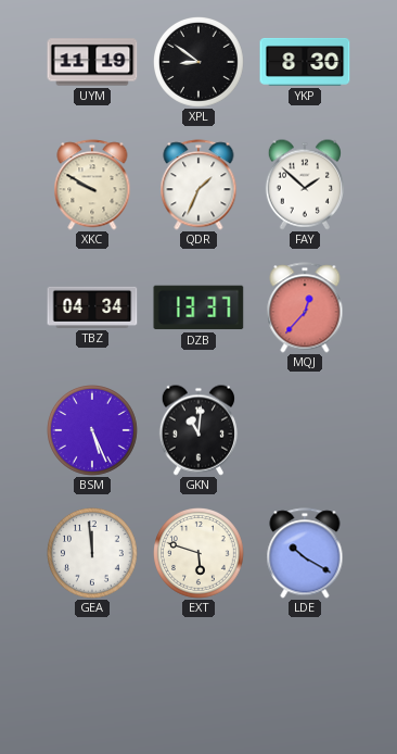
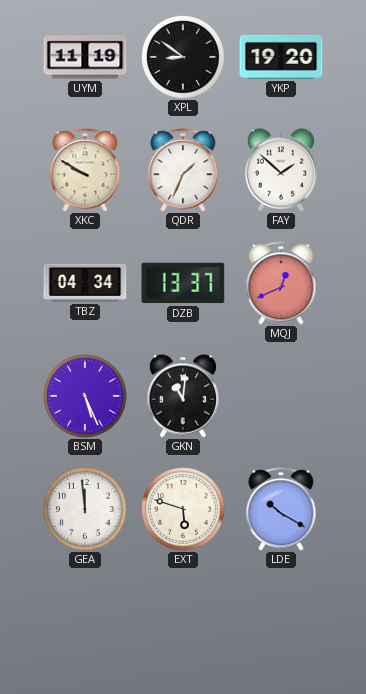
YKP: 8:30 -> 19:20 (281, 57)
MQJ: 12:37 -> 12:41 (281, 283)
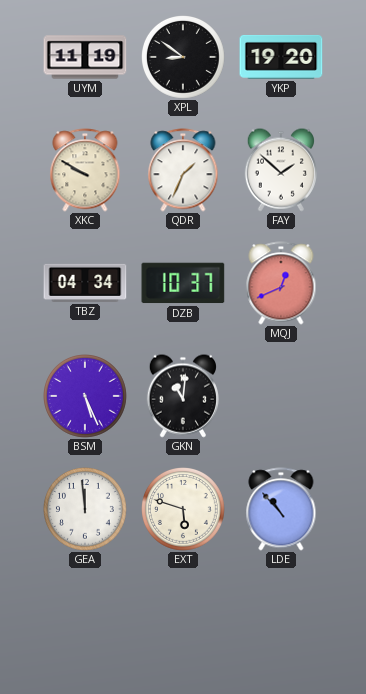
DZB: 13:37 -> 10:37 (183, 283)
LDE: 10:20 -> 10:53 (281, 509)
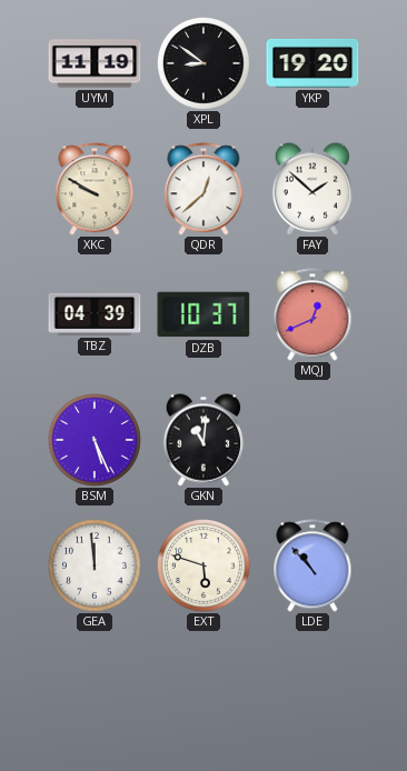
QDR: 1:34 -> 12:38 (203, 189)
TBZ: 04:34 -> 04:39 (95, 314)
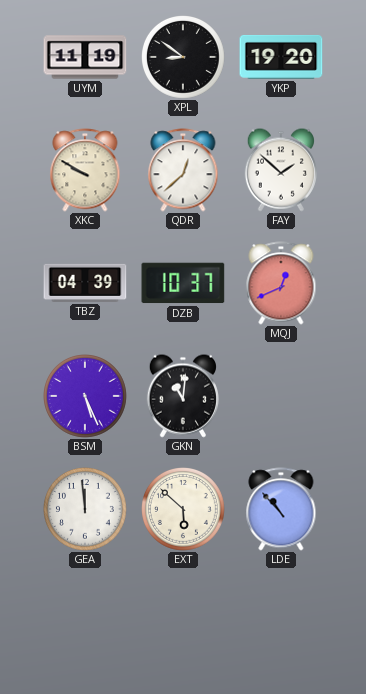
EXT: 5:48 -> 5:52 (184, 510)
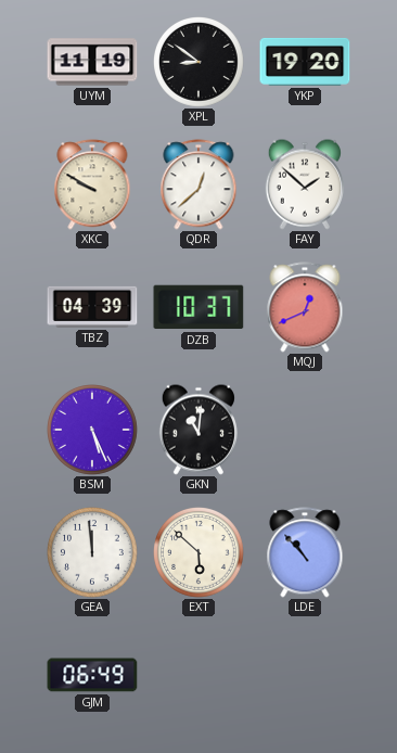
GJM: none -> 06:49 (92, 675)
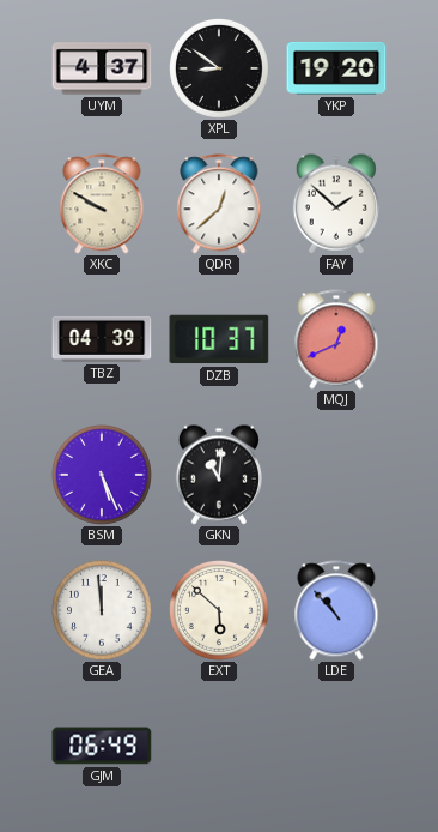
UYM: 11:19 -> 4:37 (102, 68)
